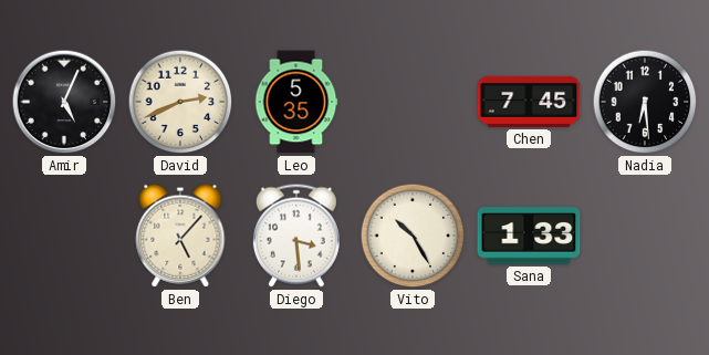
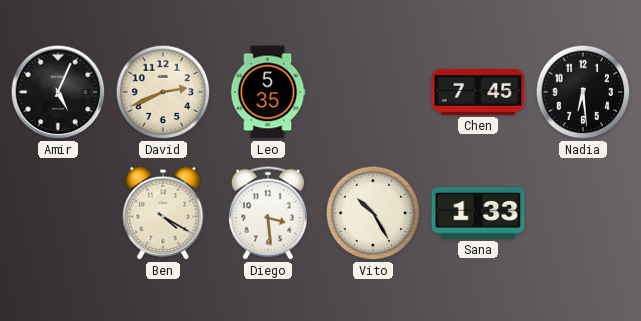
Ben: 5:07 -> 4:20 (163, 213)
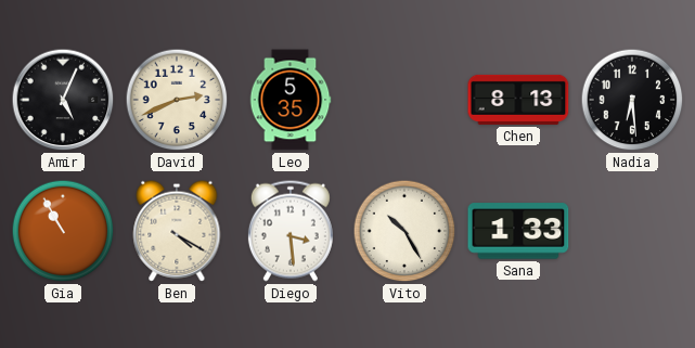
Chen: 7:45 -> 8:13 (518, 100)
Gia: none -> 10:55 (63, 231)
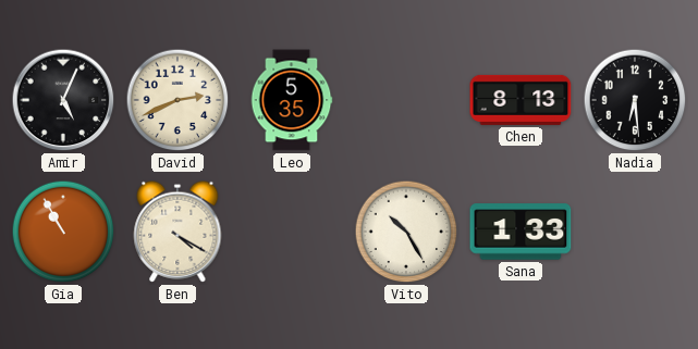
Diego: 3:29 -> none (291, 231)
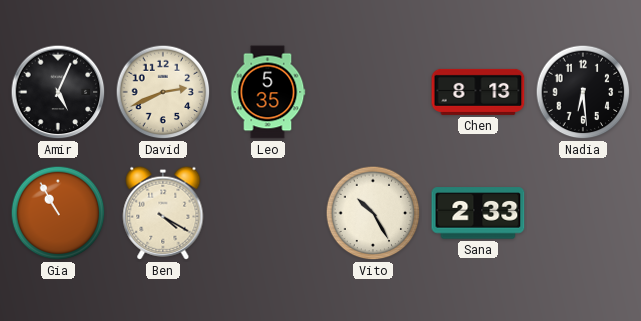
Sana: 1:33 -> 2:33 (478, 213)
